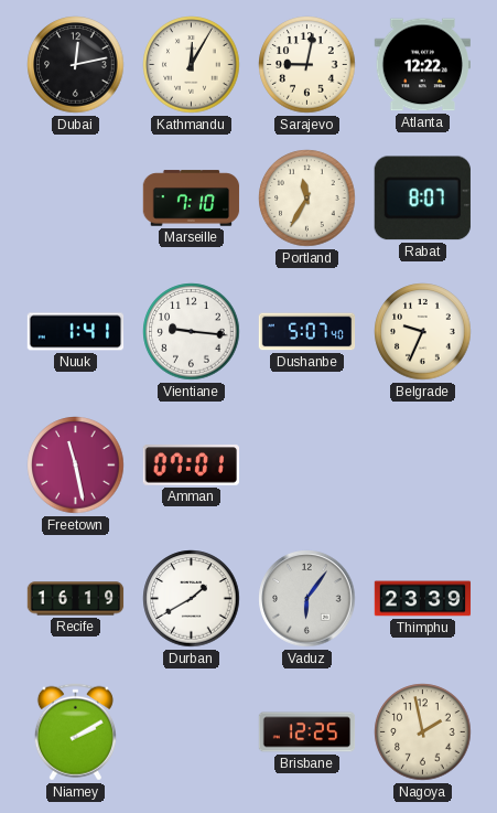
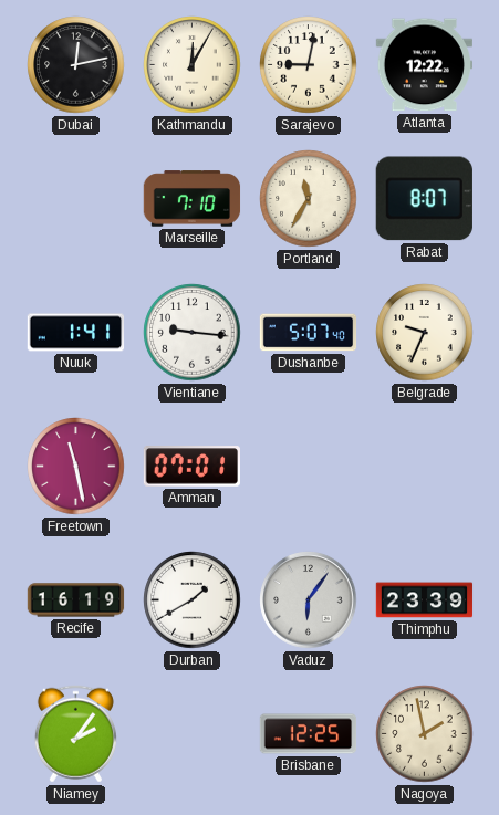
Niamey: 2:10 -> 2:06 (75, 734)
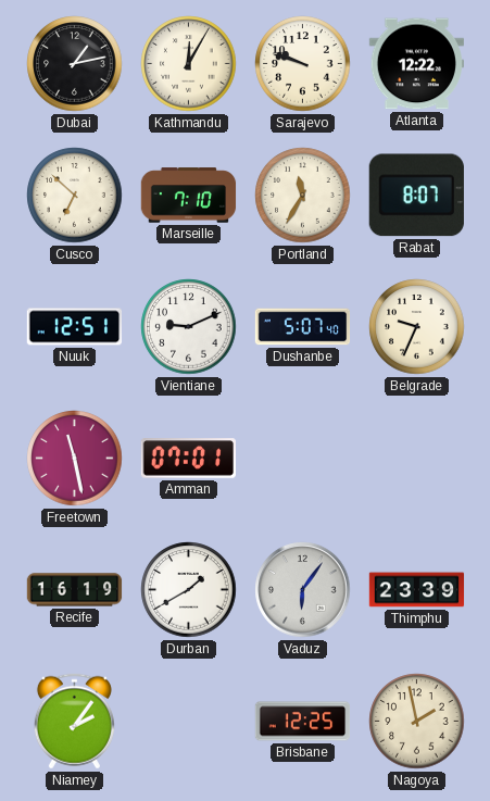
Dubai: 12:13 -> 1:13 (75, 64)
Sarajevo: 9:02 -> 9:48 (303, 64)
Cusco: none -> 6:52 (75, 196)
Nuuk: 1:41 -> 12:51 (75, 327)
Vientiane: 9:16 -> 9:11 (189, 327)
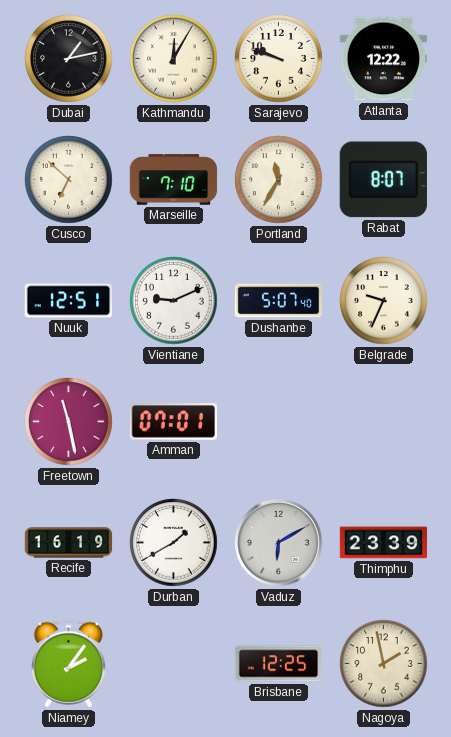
Vaduz: 6:06 -> 6:10 (279, 543)
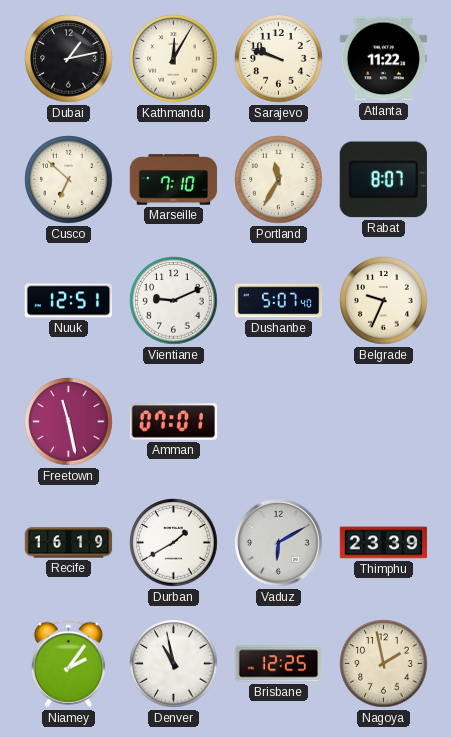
Atlanta: 12:22 -> 11:22 (383, 59)
Denver: none -> 10:58 (174, 664)
